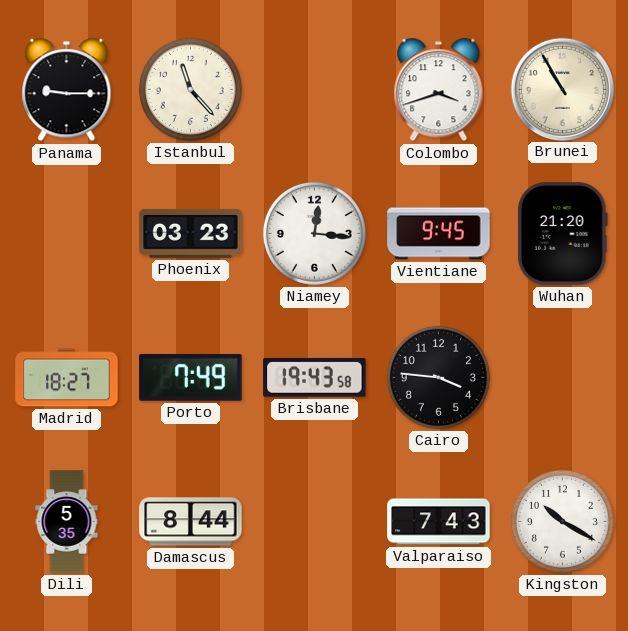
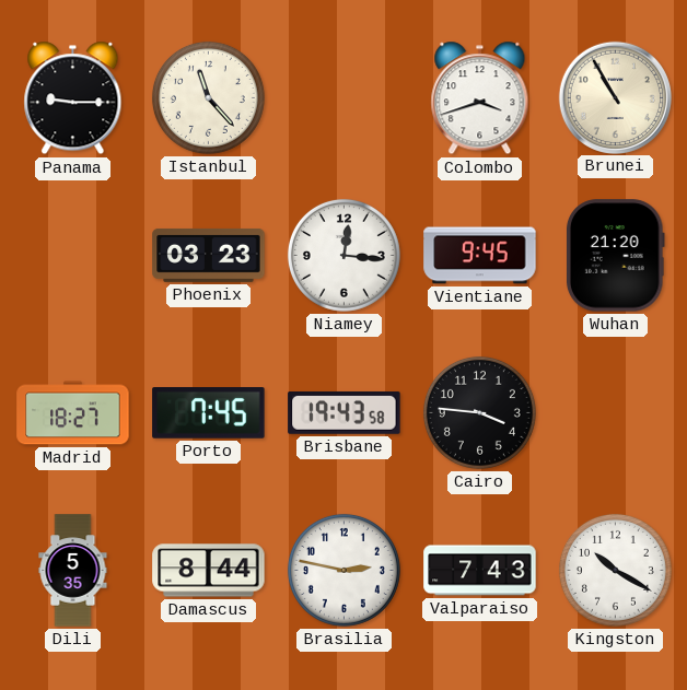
Porto: 7:49 -> 7:45 (209, 413)
Brasilia: none -> 2:47 (343, 570)
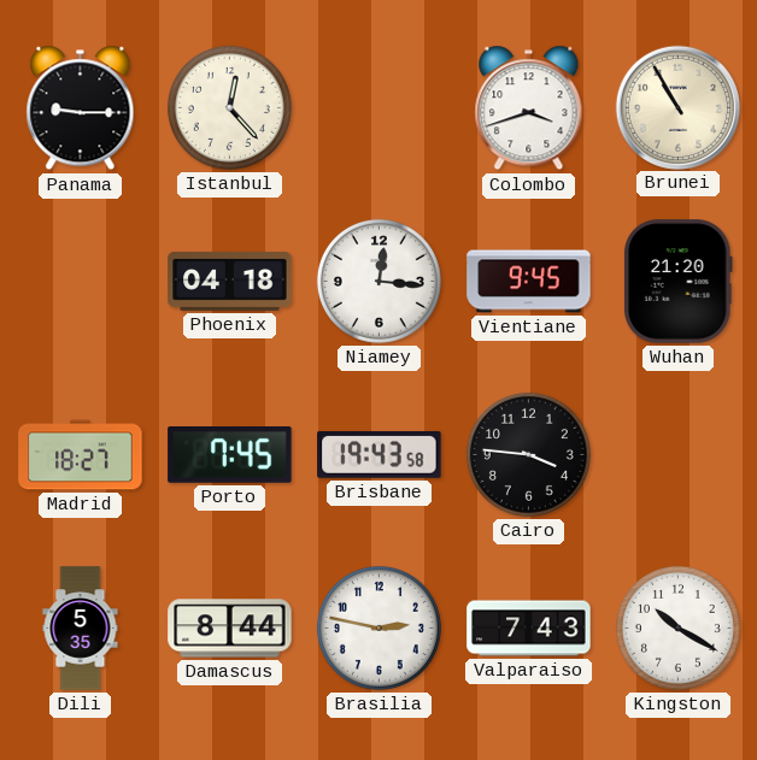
Istanbul: 11:23 -> 12:23 (229, 107)
Phoenix: 03:23 -> 04:18 (230, 281)
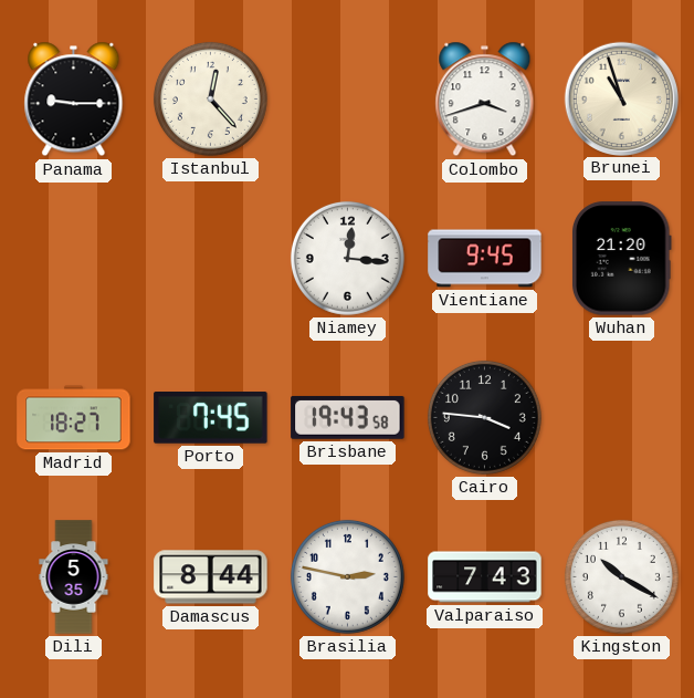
Brunei: 10:55 -> 10:57 (621, 98)
Phoenix: 04:18 -> none (230, 281)
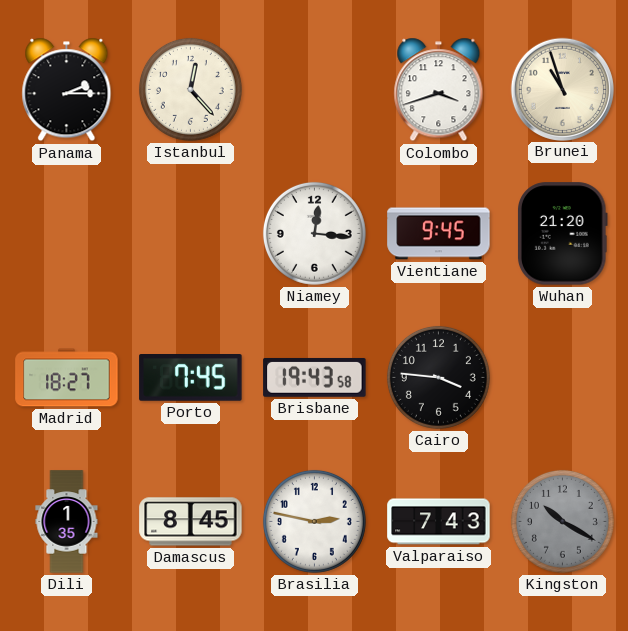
Panama: 9:15 -> 2:15 (67, 90)
Dili: 5:35 -> 1:35 (67, 522)
Damascus: 8:44 -> 8:45 (191, 522)
Kingston dial: white -> grey (562, 521)
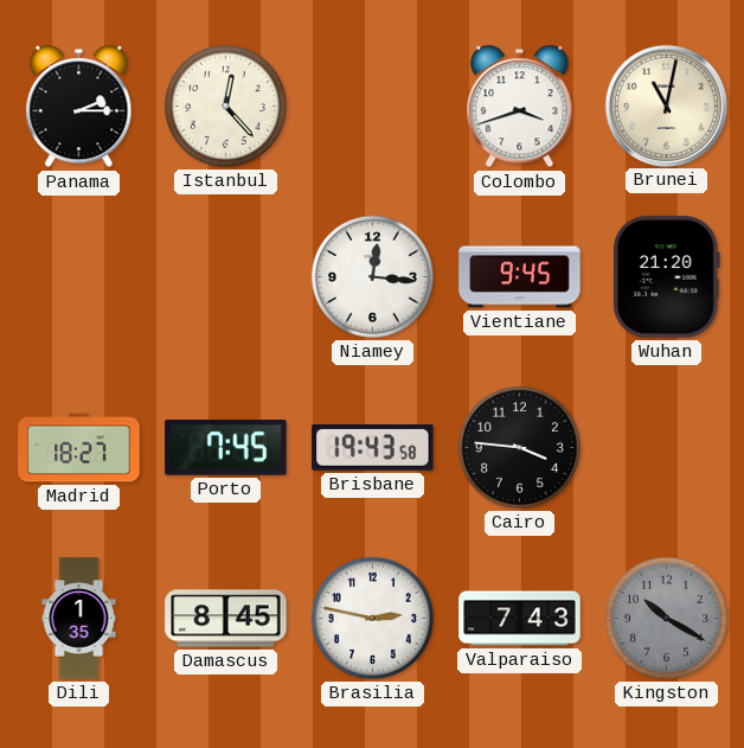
Brunei: 10:57 -> 11:02 (666, 106)
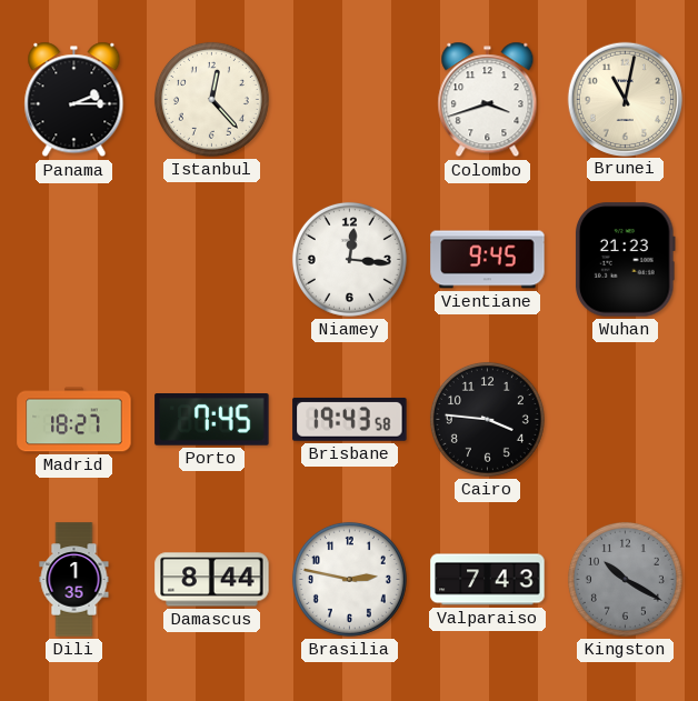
Wuhan: 21:20 -> 21:23 (625, 260)
Damascus: 8:45 -> 8:44 (212, 580)
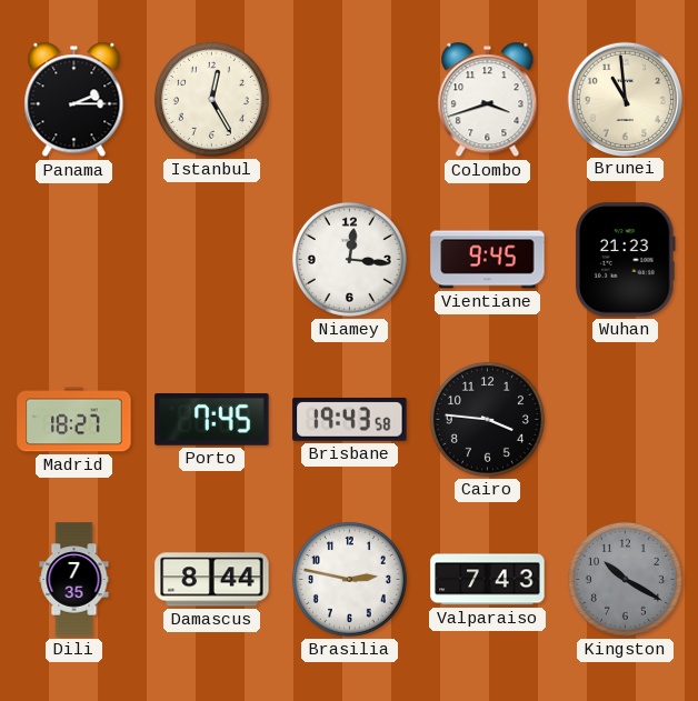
Istanbul: 12:23 -> 12:25 (211, 99)
Brunei: 11:02 -> 10:59 (625, 99)
Dili: 1:35 -> 7:35 (74, 580)
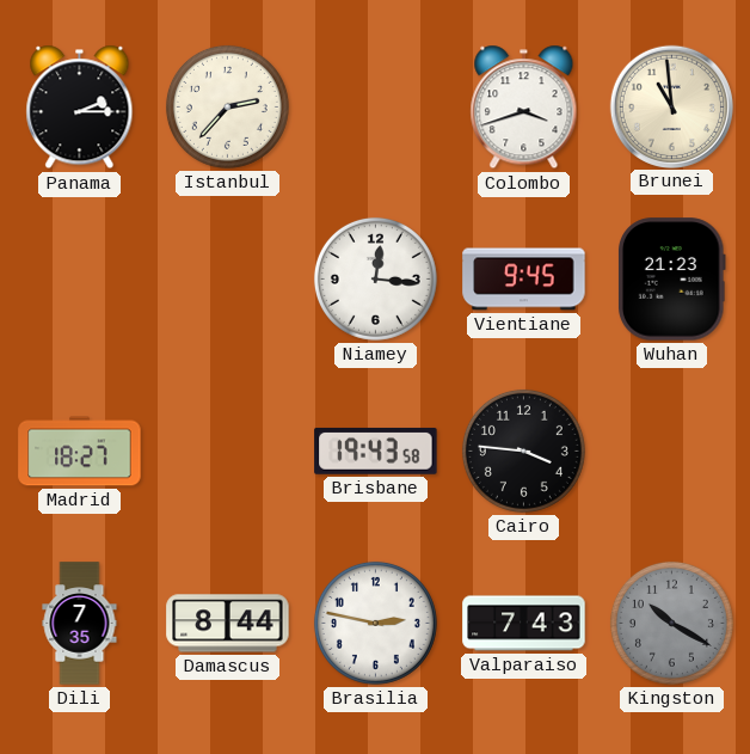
Istanbul: 12:25 -> 2:37 (227, 106)
Porto: 7:45 -> none (212, 420)
